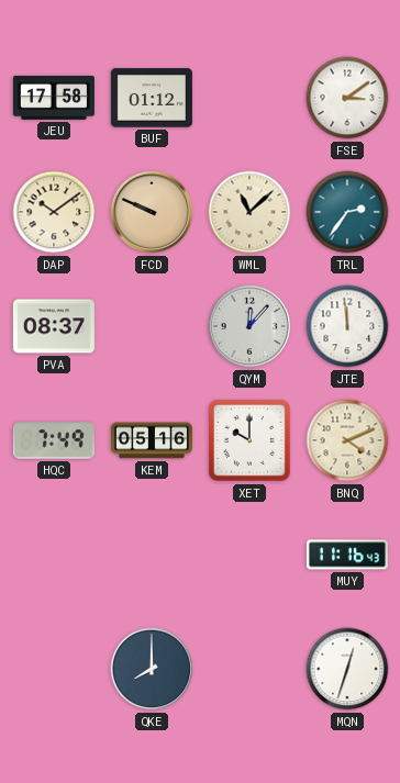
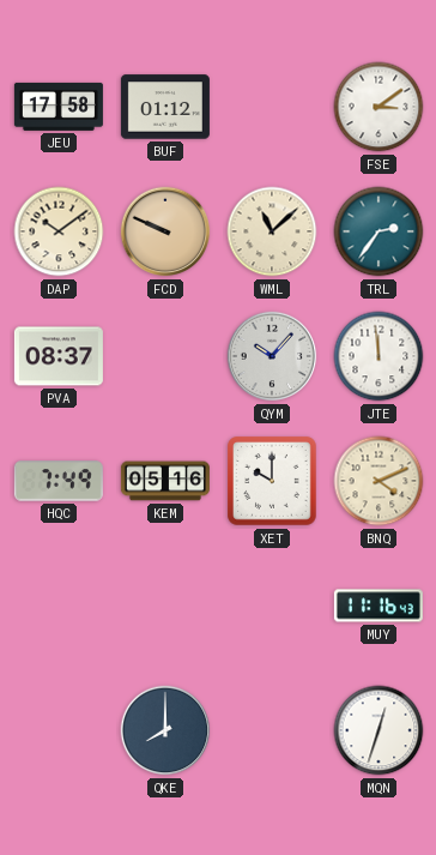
QYM: 12:07 -> 10:07 (272, 356)
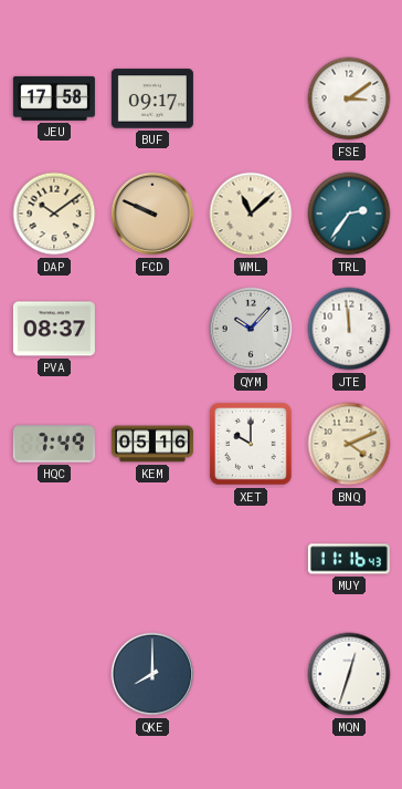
BUF: 01:12 -> 09:17 (152, 98)
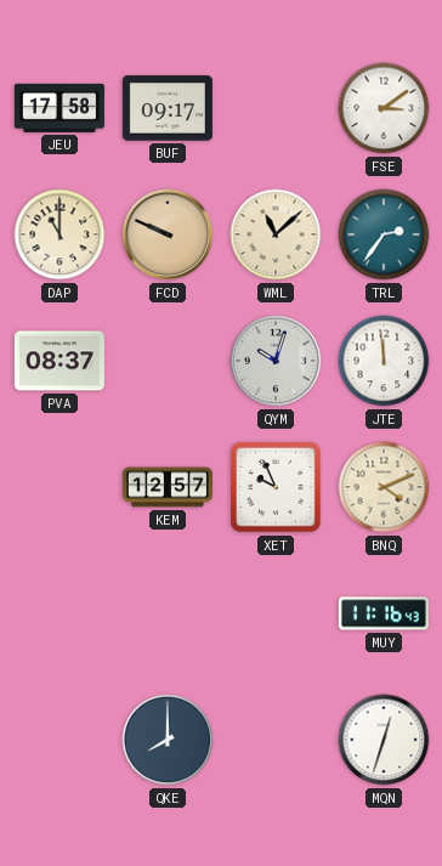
DAP: 10:09 -> 11:00 (59, 234)
QYM: 10:07 -> 10:03 (276, 361)
HQC: 7:49 -> none (54, 444)
KEM: 05:16 -> 12:57 (168, 487)
XET: 10:00 -> 9:56 (276, 487)
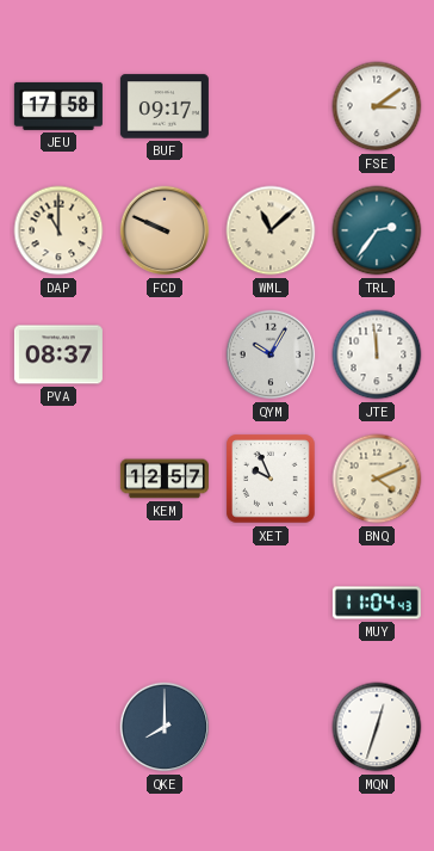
QYM: 10:03 -> 10:05 (271, 354)
MUY: 11:16 -> 11:04 (377, 603)
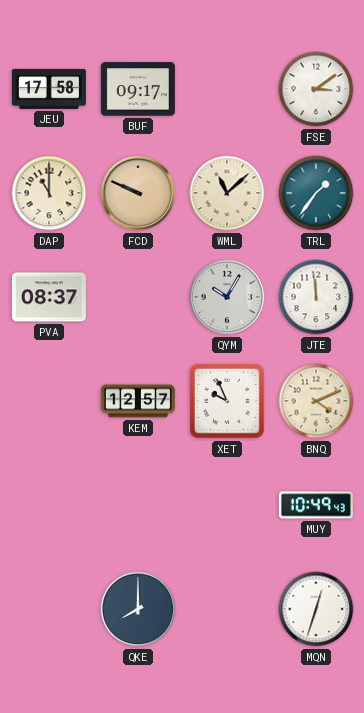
TRL: 2:36 -> 1:36 (316, 193)
MUY: 11:04 -> 10:49 (316, 505)
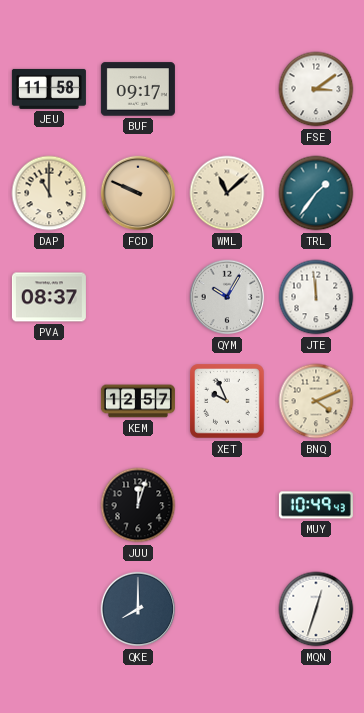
JEU: 17:58 -> 11:58 (49, 89)
JUU: none -> 12:03 (138, 505)
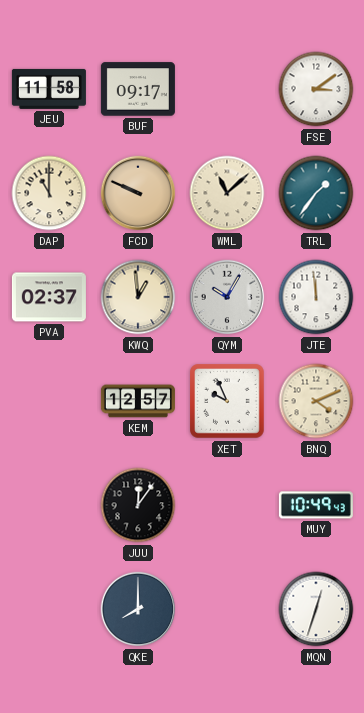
PVA: 08:37 -> 02:37 (49, 297)
KWQ: none -> 12:59 (138, 297)
JUU: 12:03 -> 12:06 (138, 505)
